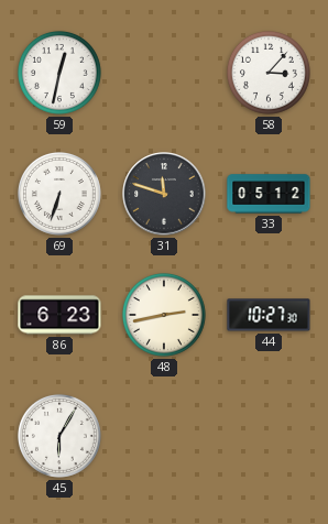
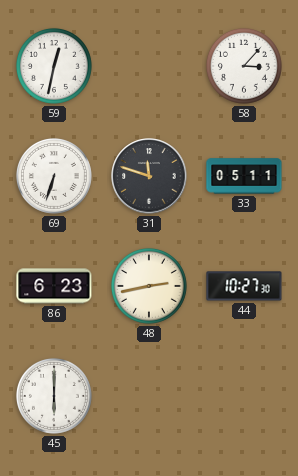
33: 05:12 -> 05:11 (244, 176)
45: 6:05 -> 6:00 (54, 396)
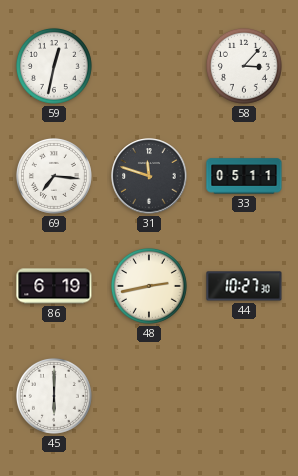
69: 6:33 -> 7:16 (54, 176)
86: 6:23 -> 6:19 (54, 286)
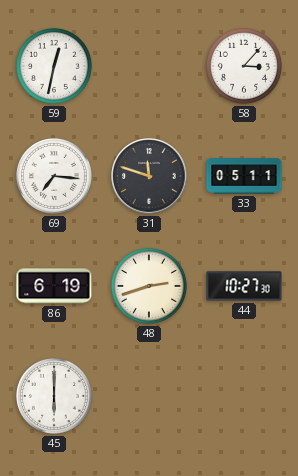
48: 2:43 -> 2:42 (149, 286)
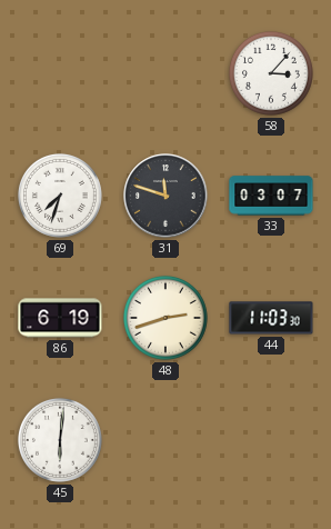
59: 12:32 -> none (54, 66)
69: 7:16 -> 7:33 (60, 196)
33: 05:11 -> 03:07 (271, 196)
44: 10:27 -> 11:03 (271, 318)
45: 6:00 -> 6:01 (60, 440)
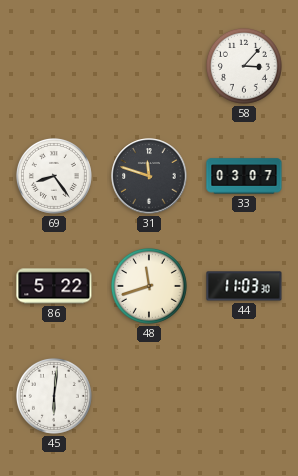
69: 7:33 -> 8:24 (54, 176)
86: 6:19 -> 5:22 (54, 286)
48: 2:42 -> 11:42 (149, 286)
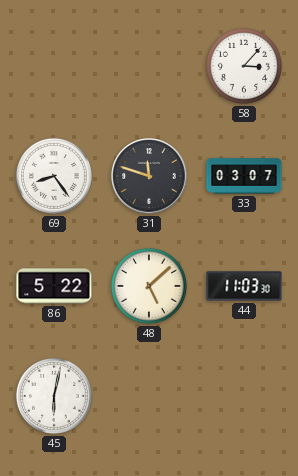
48: 11:42 -> 5:08 (149, 286)
45: 6:01 -> 6:02 (54, 396)
